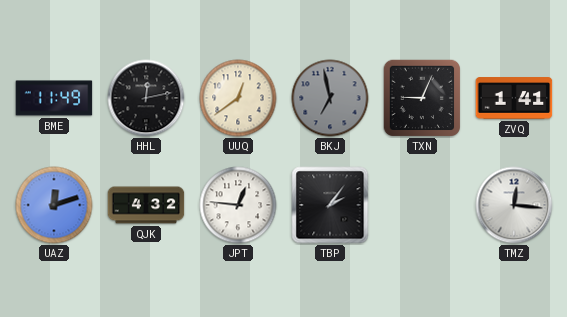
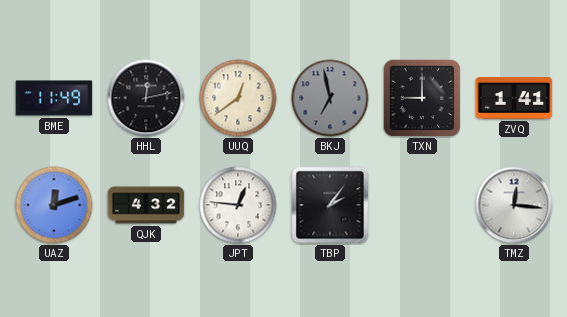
TXN: 9:04 -> 9:00 (421, 97)
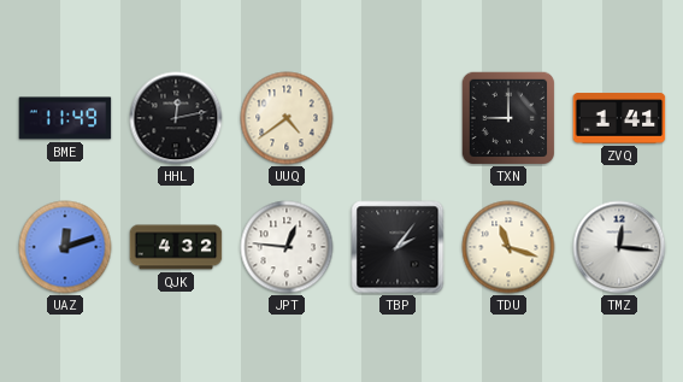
UUQ: 12:39 -> 4:39 (287, 118)
BKJ: 6:58 -> none (330, 98)
TDU: none -> 11:18 (508, 247)
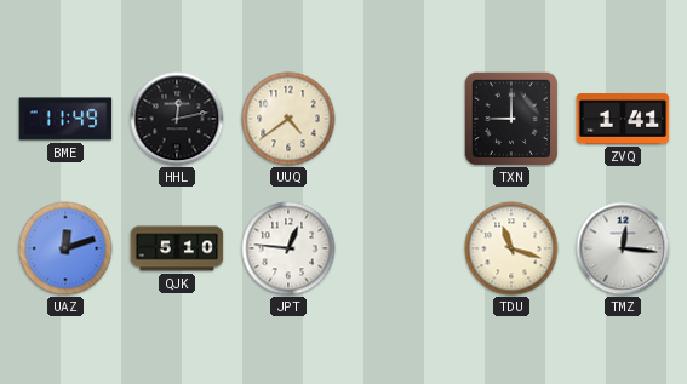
QJK: 4:32 -> 5:10 (177, 248)
TBP: 2:06 -> none (398, 247)
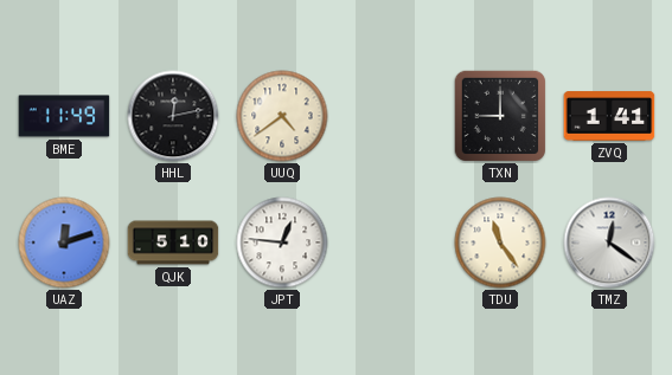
TDU: 11:18 -> 11:24 (500, 243)
TMZ: 12:16 -> 12:21 (609, 243)
